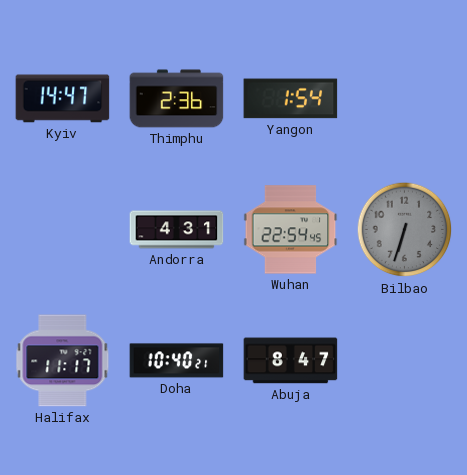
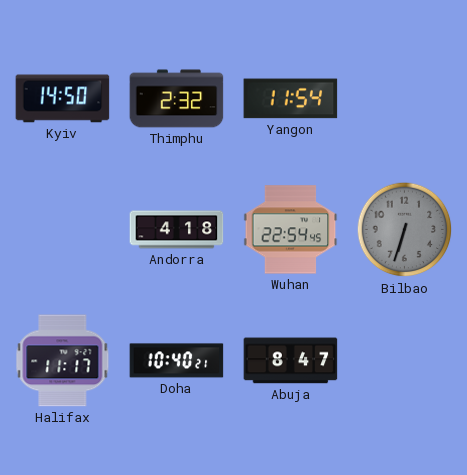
Kyiv: 14:47 -> 14:50 (63, 99)
Thimphu: 2:36 -> 2:32 (177, 99)
Yangon: 1:54 -> 11:54 (291, 99)
Andorra: 4:31 -> 4:18 (177, 230)
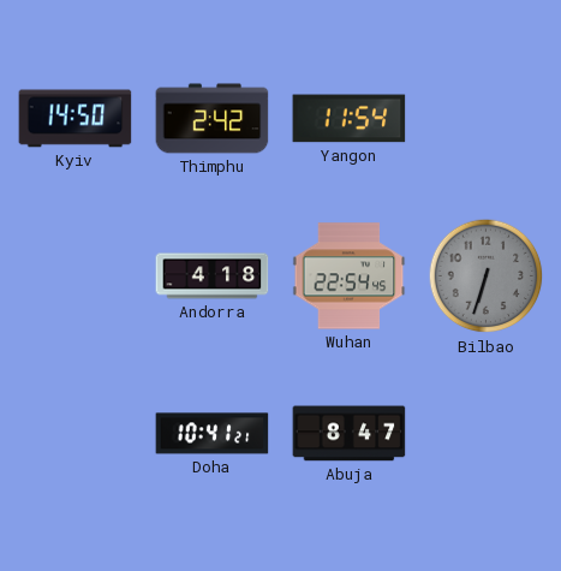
Thimphu: 2:32 -> 2:42 (213, 119)
Halifax: 11:17 -> none (63, 361)
Doha: 10:40 -> 10:41 (213, 434)
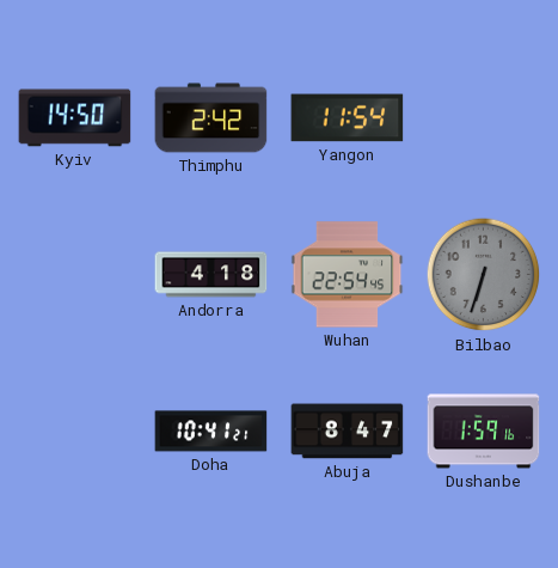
Dushanbe: none -> 1:59 (484, 432)
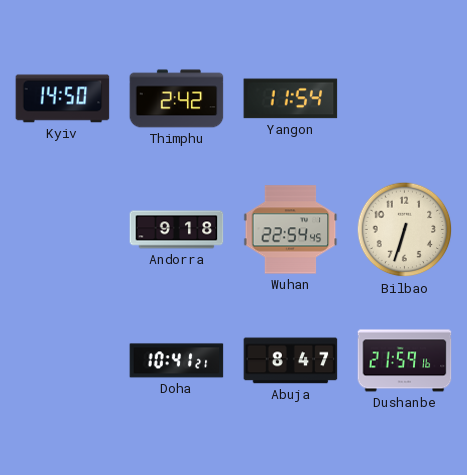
Andorra: 4:18 -> 9:18 (177, 230)
Bilbao dial: grey -> cream (405, 230)
Dushanbe: 1:59 -> 21:59 (405, 361)
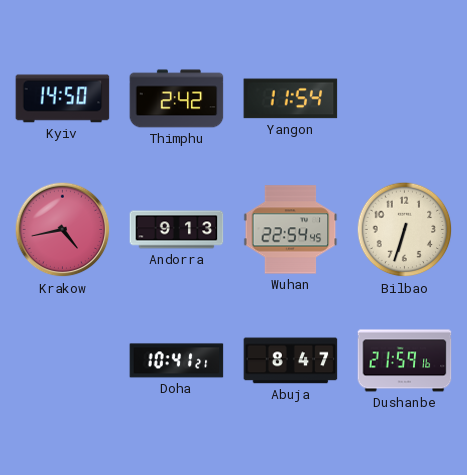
Krakow: none -> 4:43 (63, 230)
Andorra: 9:18 -> 9:13 (177, 230)
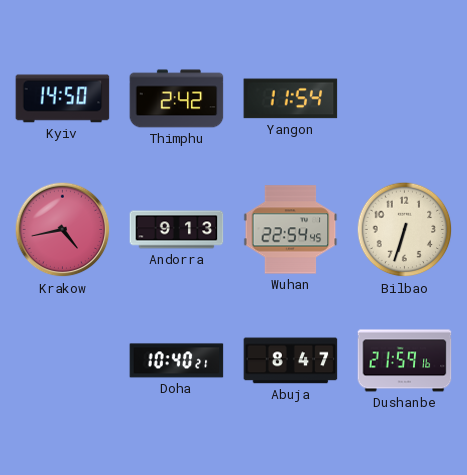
Doha: 10:41 -> 10:40 (177, 361)
